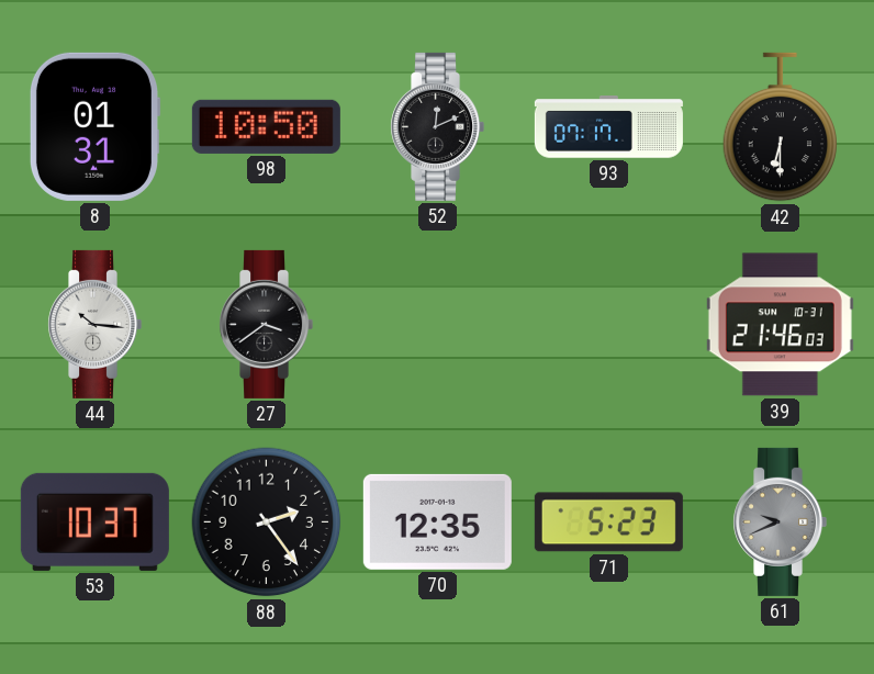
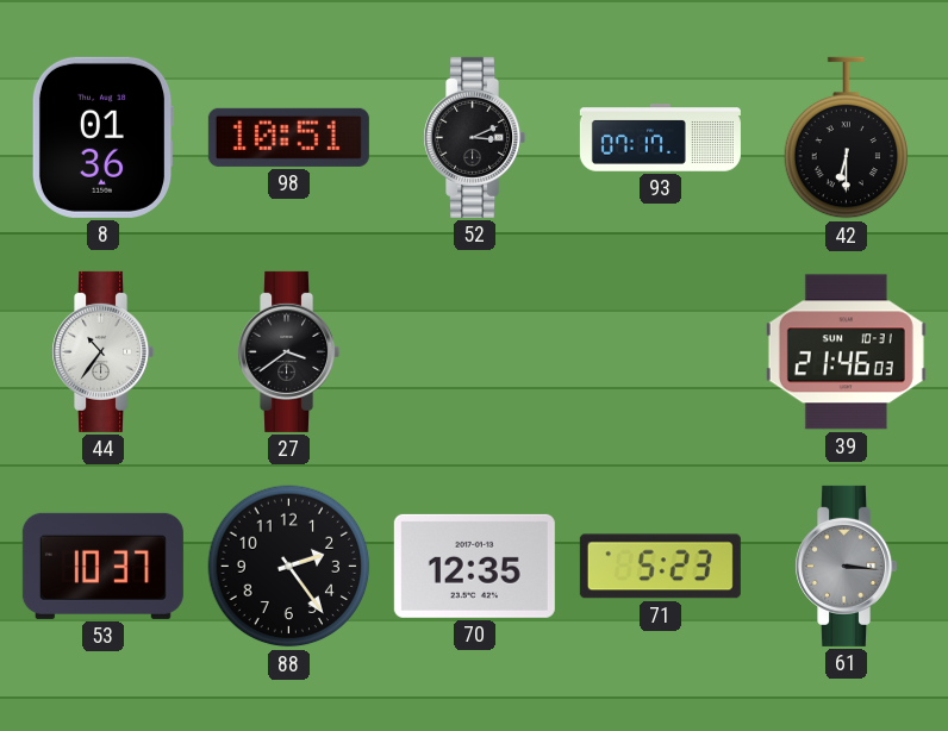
8: 01:31 -> 01:36 (102, 137)
98: 10:50 -> 10:51 (288, 137)
52: 12:11 -> 3:11 (475, 137)
44: 10:16 -> 10:36 (104, 351)
61: 9:41 -> 3:16 (847, 566)
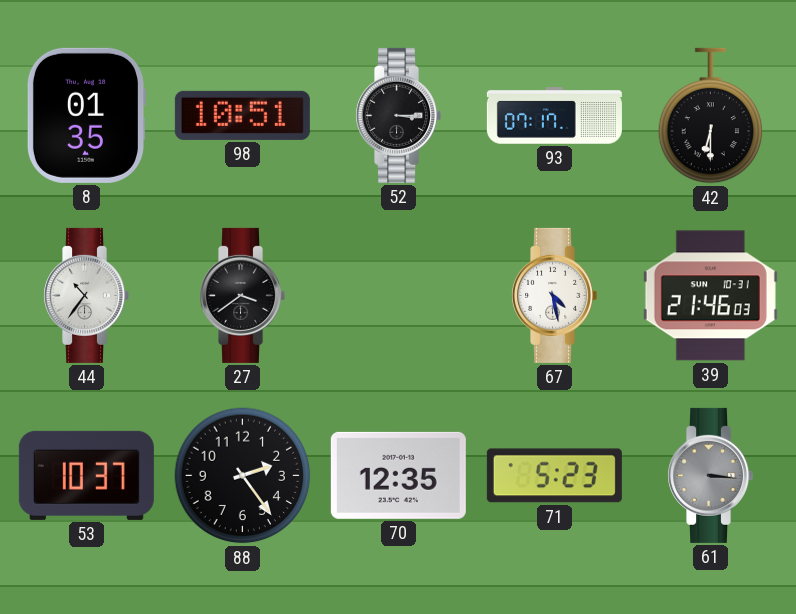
8: 01:36 -> 01:35 (86, 115)
52: 3:11 -> 3:15 (399, 115)
67: none -> 4:28 (555, 295)
